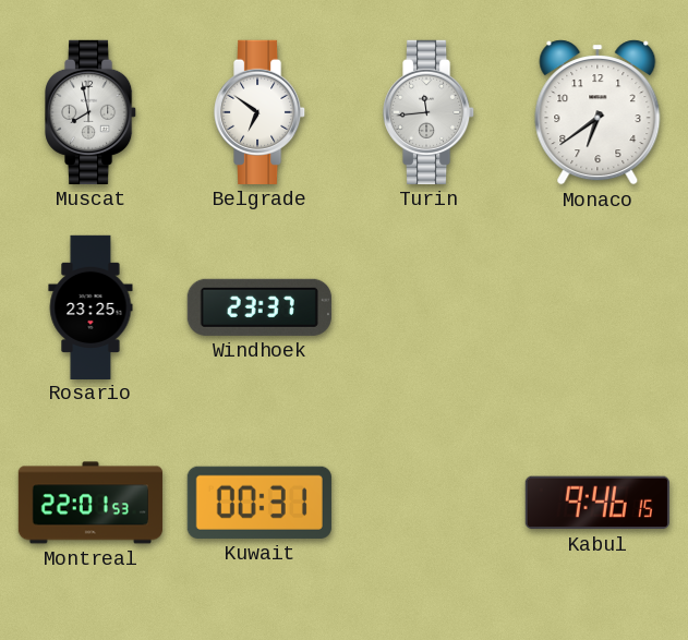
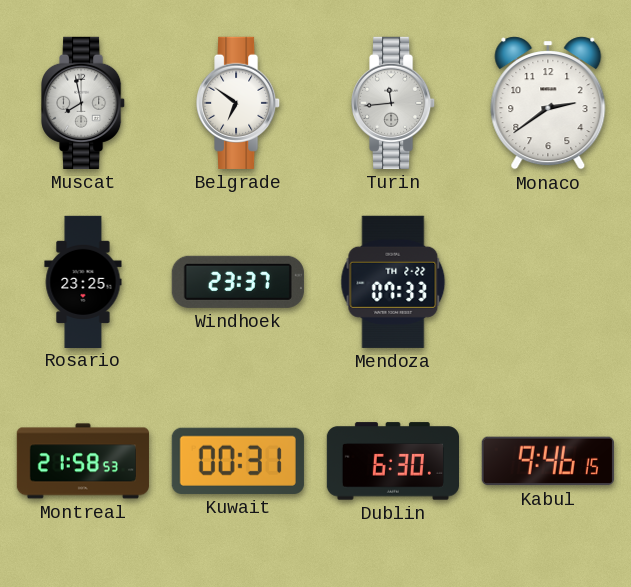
Monaco: 6:39 -> 2:39 (548, 103)
Mendoza: none -> 07:33 (393, 282)
Montreal: 22:01 -> 21:58 (83, 461)
Dublin: none -> 6:30 (392, 461)
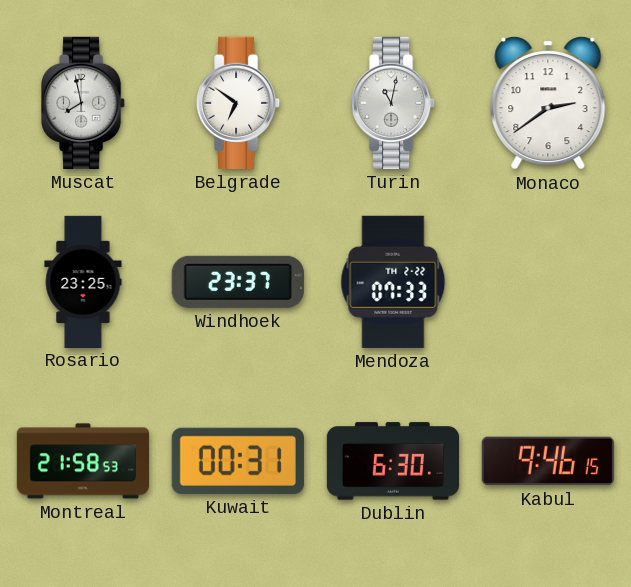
Turin: 11:44 -> 11:02 (394, 103)
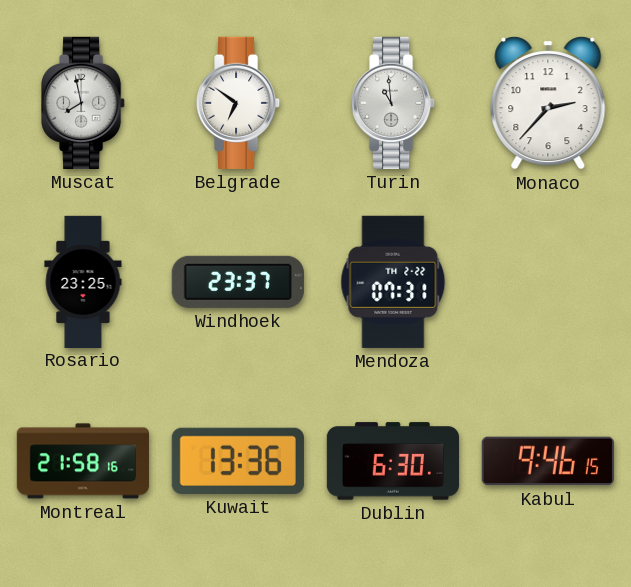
Turin: 11:02 -> 10:59 (394, 103)
Monaco: 2:39 -> 2:37 (548, 103)
Mendoza: 07:33 -> 07:31 (393, 282)
Montreal: 21:58:53 -> 21:58:16 (83, 461)
Kuwait: 00:31 -> 13:36 (238, 461)
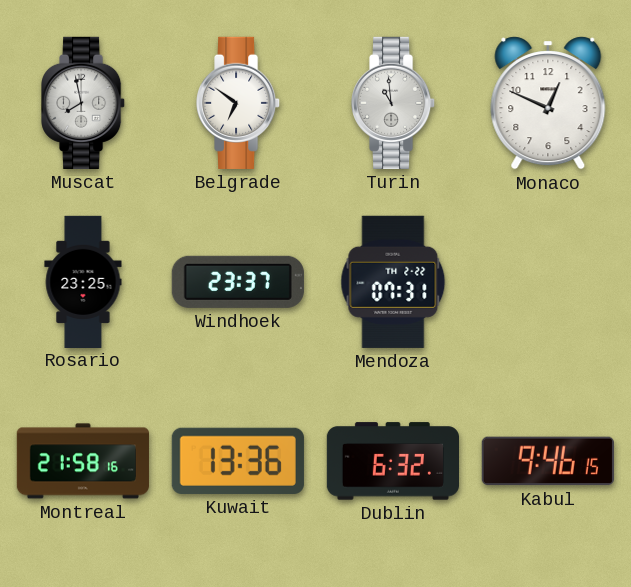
Monaco: 2:37 -> 12:49 (548, 103)
Dublin: 6:30 -> 6:32 (392, 461)
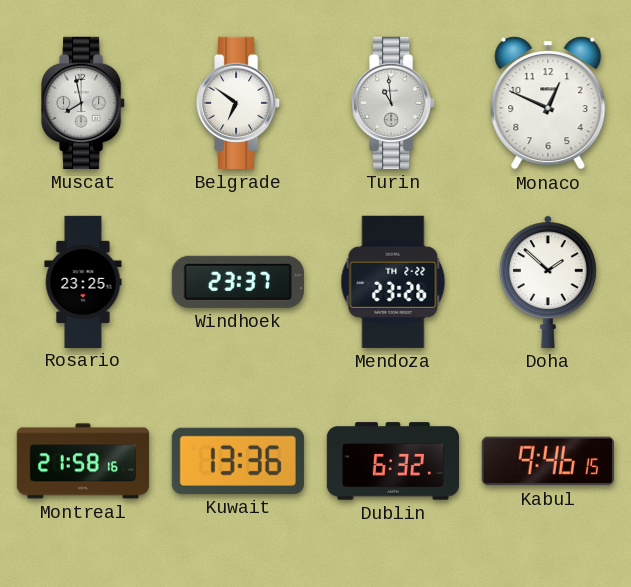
Mendoza: 07:31 -> 23:26 (393, 282)
Doha: none -> 1:52 (548, 282)
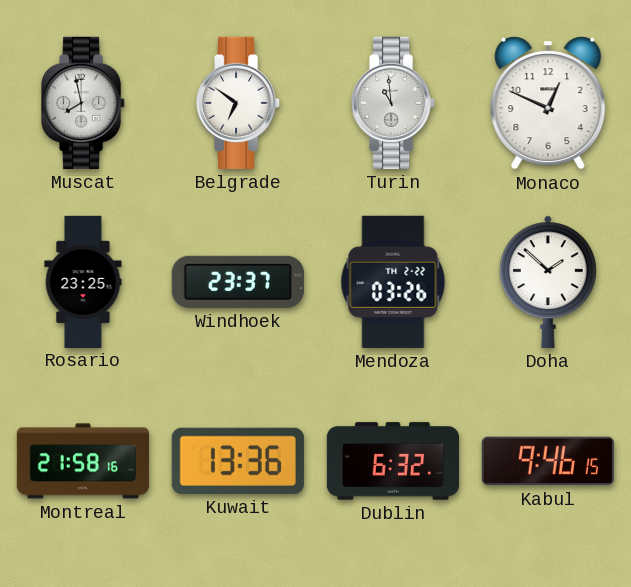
Mendoza: 23:26 -> 03:26 (393, 282)
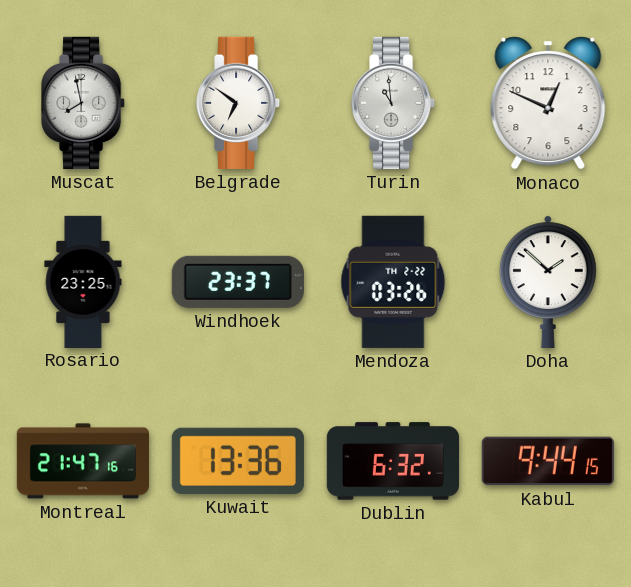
Montreal: 21:58 -> 21:47 (83, 461)
Kabul: 9:46 -> 9:44 (548, 461)
